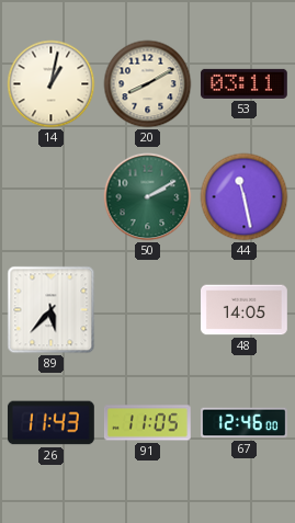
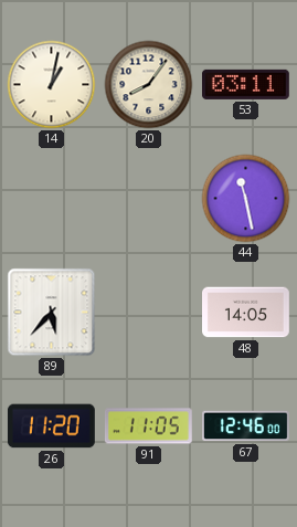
20: 8:10 -> 8:06 (149, 85)
50: 2:10 -> none (148, 197)
26: 11:43 -> 11:20 (52, 426)
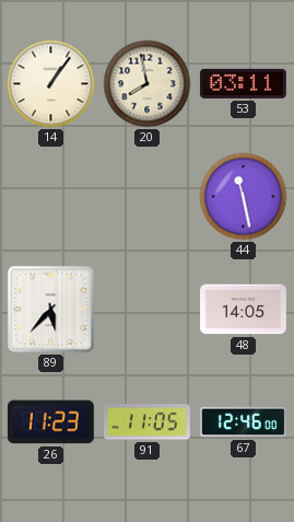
14: 1:02 -> 1:06 (51, 84)
20: 8:06 -> 7:58 (148, 84)
26: 11:20 -> 11:23 (51, 422)
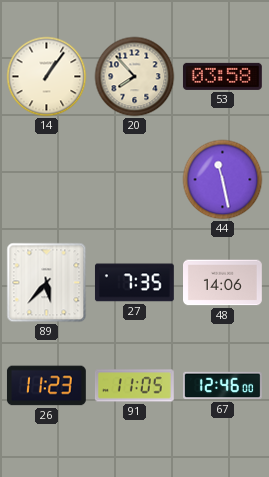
20: 7:58 -> 7:53 (135, 77)
53: 03:11 -> 03:58 (222, 76)
27: none -> 7:35 (134, 283)
48: 14:05 -> 14:06 (223, 283)
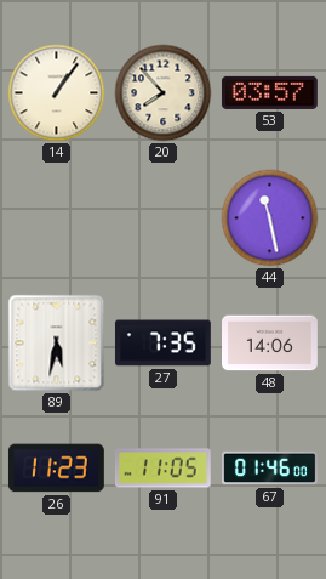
53: 03:58 -> 03:57 (269, 92)
89: 5:37 -> 5:32 (57, 344)
67: 12:46 -> 01:46 (270, 469)
